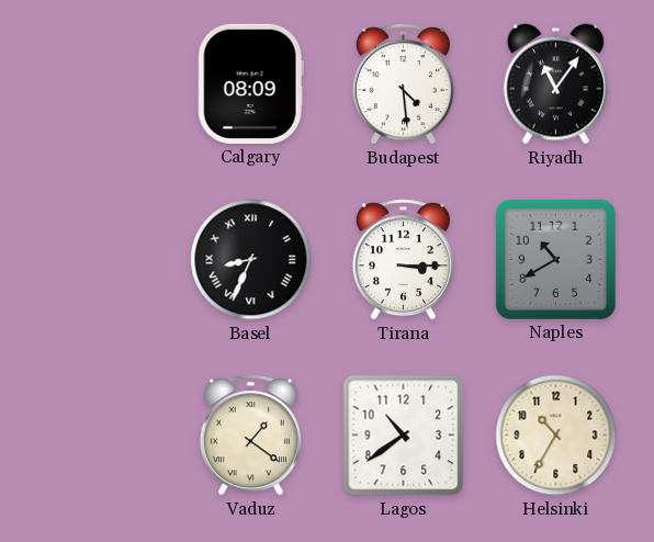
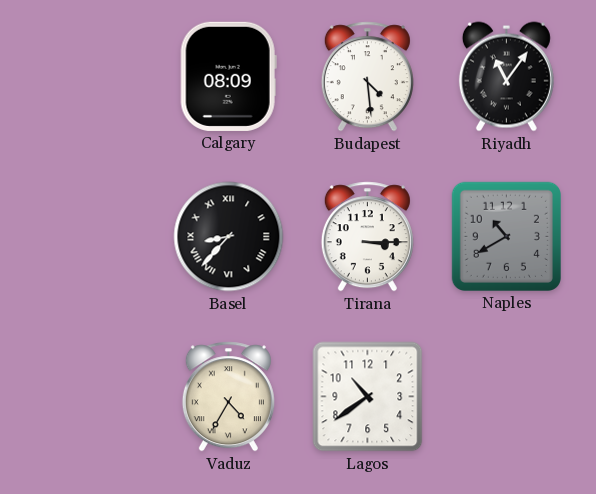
Basel: 8:34 -> 8:37 (229, 237)
Vaduz: 1:21 -> 4:35 (228, 397)
Helsinki: 10:35 -> none (556, 436)
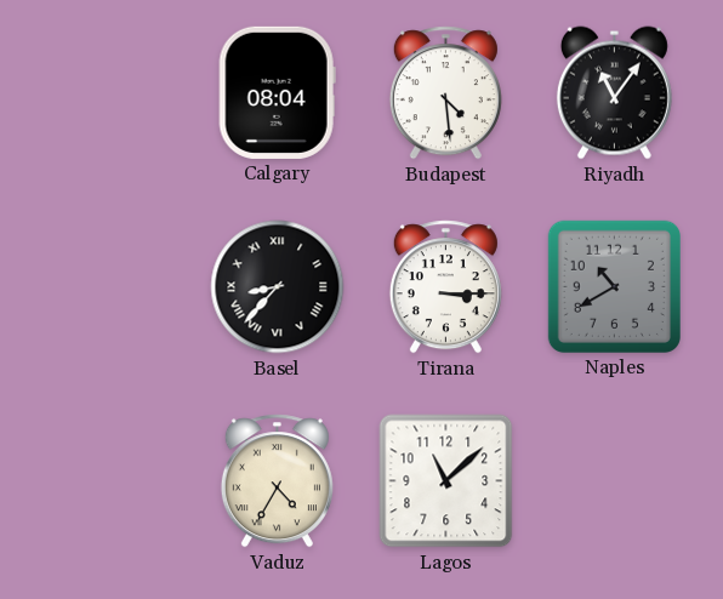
Calgary: 08:09 -> 08:04 (277, 92)
Lagos: 10:39 -> 11:08 (446, 481)
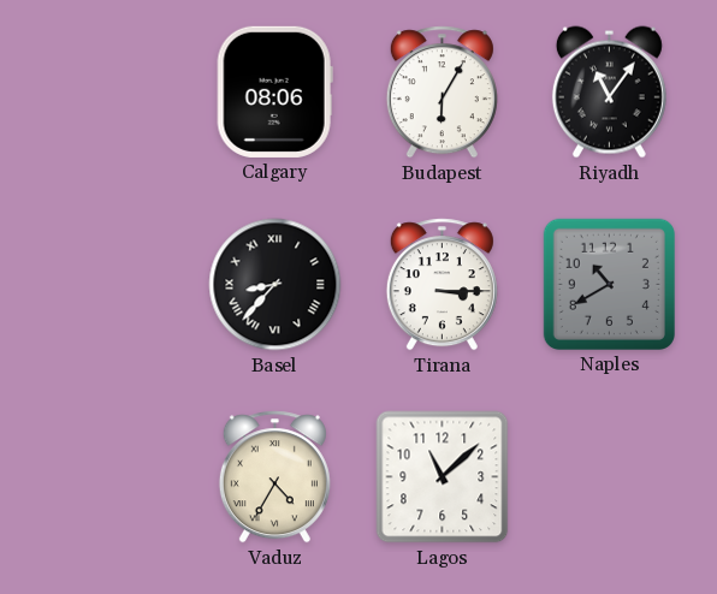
Calgary: 08:04 -> 08:06 (274, 91)
Budapest: 4:29 -> 6:05 (442, 93)
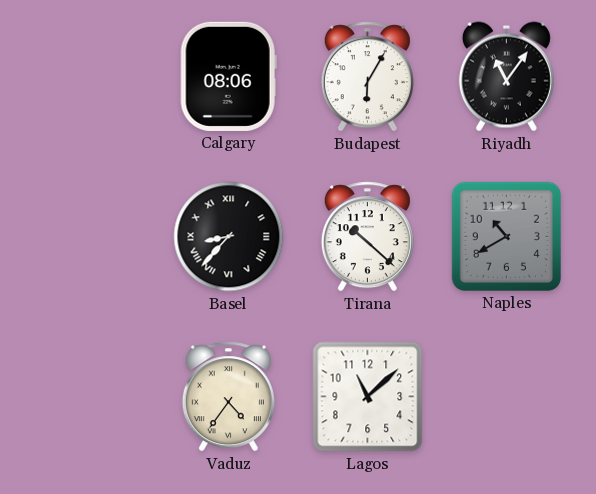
Tirana: 3:15 -> 10:22 (367, 237)
Vaduz: 4:35 -> 4:36 (228, 397)
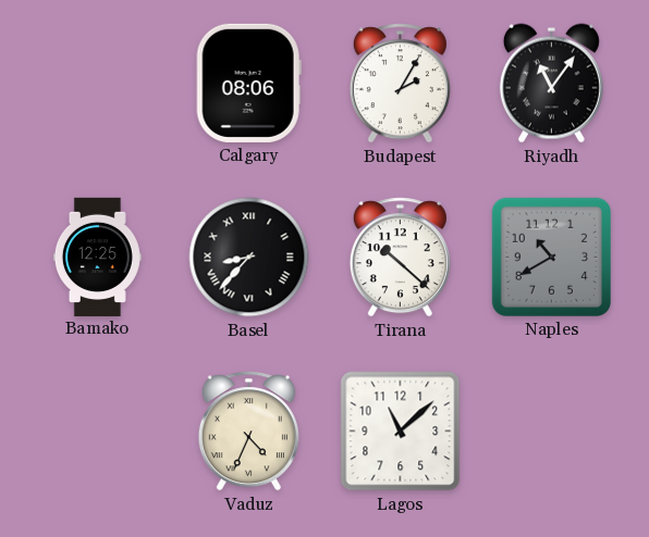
Budapest: 6:05 -> 2:05 (400, 84)
Bamako: none -> 12:25 (97, 257)
Vaduz: 4:36 -> 4:34 (248, 432)
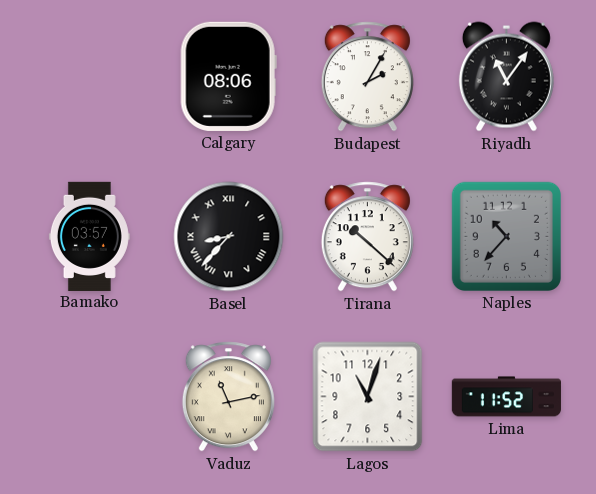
Bamako: 12:25 -> 03:57 (89, 236)
Naples: 10:40 -> 10:37 (506, 236)
Vaduz: 4:34 -> 11:13 (228, 397)
Lagos: 11:08 -> 11:03 (368, 397)
Lima: none -> 11:52 (506, 397)
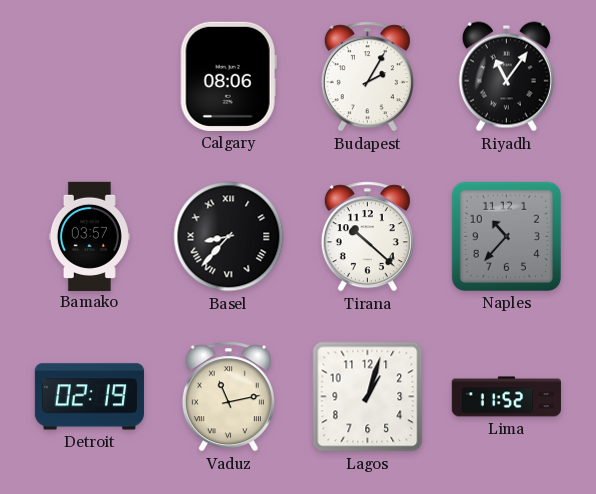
Detroit: none -> 02:19 (89, 397)
Lagos: 11:03 -> 1:03 (368, 397)
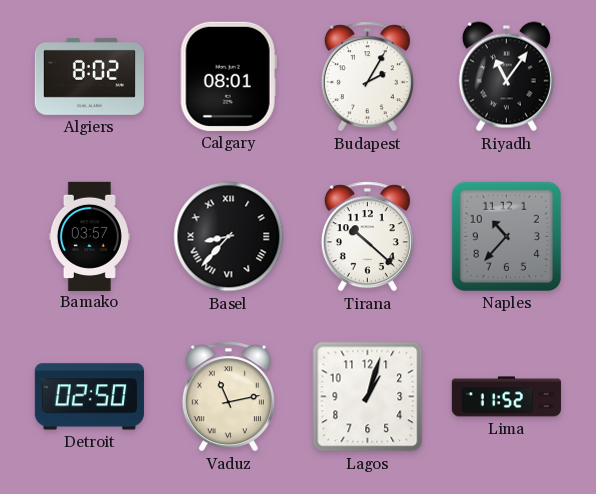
Algiers: none -> 8:02 (89, 76)
Calgary: 08:06 -> 08:01 (228, 76)
Detroit: 02:19 -> 02:50 (89, 397)
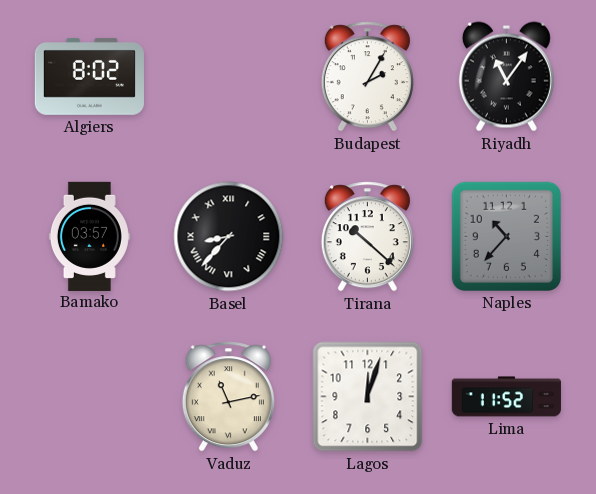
Calgary: 08:01 -> none (228, 76)
Detroit: 02:50 -> none (89, 397)
Lagos: 1:03 -> 12:03 (368, 397)
